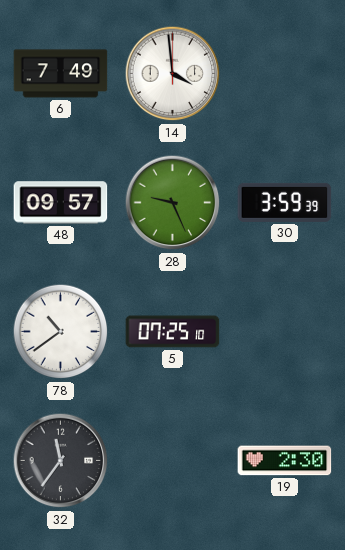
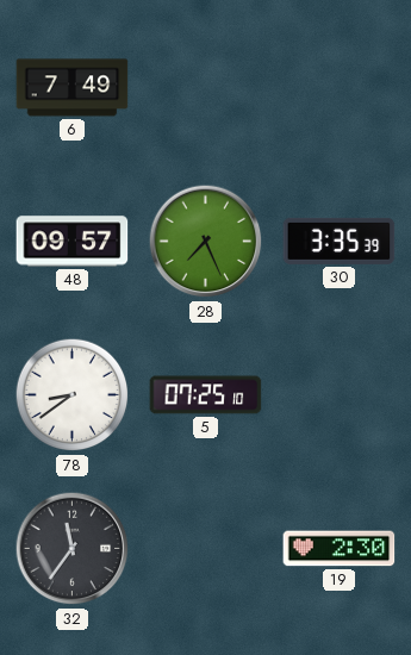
14: 3:59 -> none (173, 74)
28: 9:26 -> 7:26 (206, 242)
30: 3:59 -> 3:35 (340, 241)
78: 10:39 -> 8:39 (73, 395)
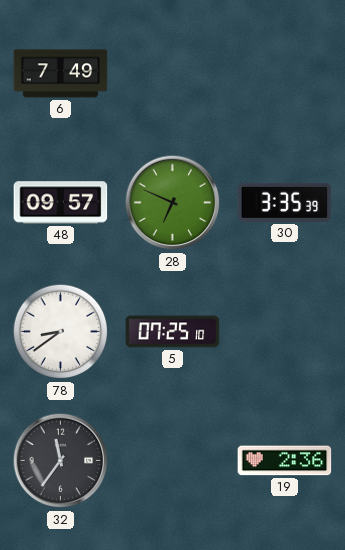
28: 7:26 -> 6:49 (173, 203)
19: 2:30 -> 2:36 (285, 461)
